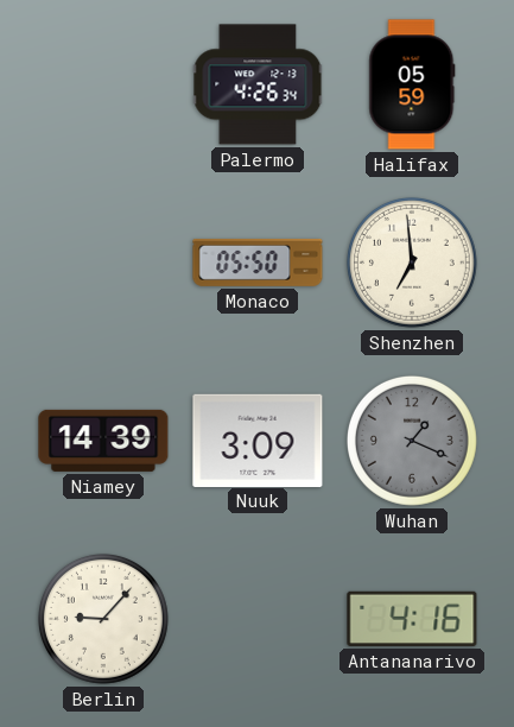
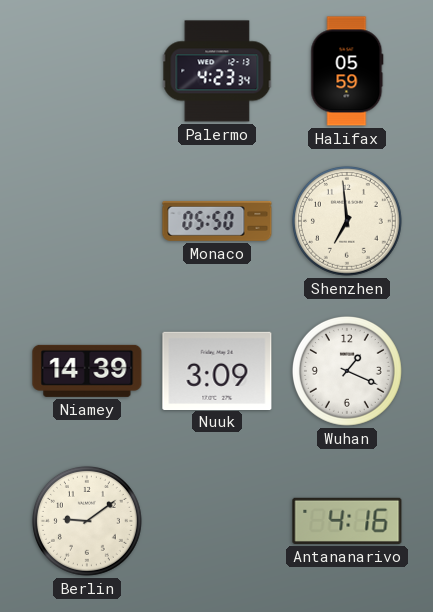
Palermo: 4:26 -> 4:23 (217, 71)
Wuhan dial: grey -> white (347, 371)
Berlin: 9:07 -> 9:09 (87, 521)
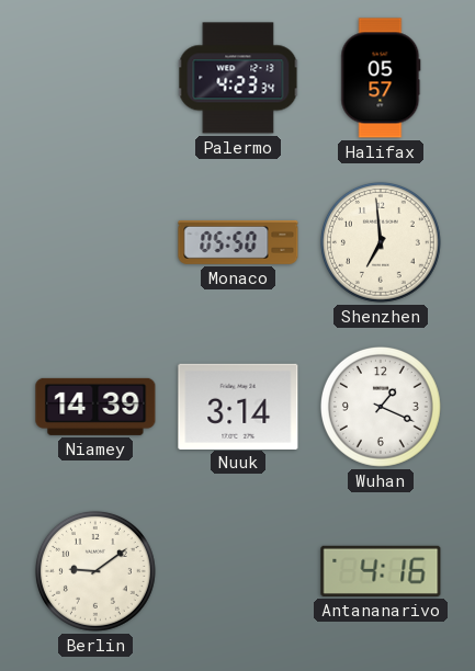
Halifax: 05:59 -> 05:57 (381, 78)
Nuuk: 3:09 -> 3:14 (238, 406)
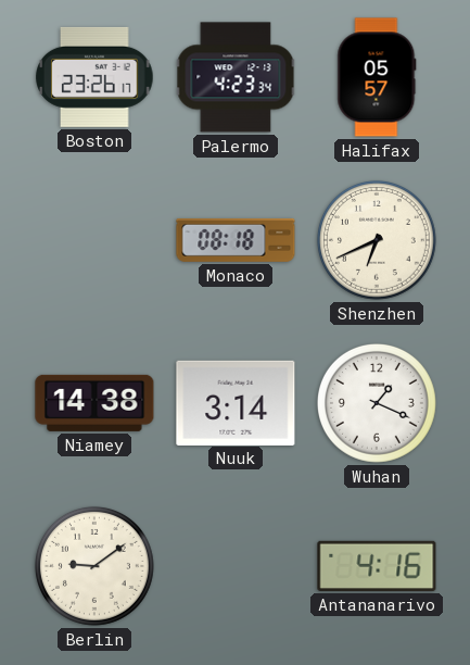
Boston: none -> 23:26 (94, 77)
Monaco: 05:50 -> 08:18 (236, 240)
Shenzhen: 6:59 -> 6:41 (377, 240)
Niamey: 14:39 -> 14:38 (94, 403)
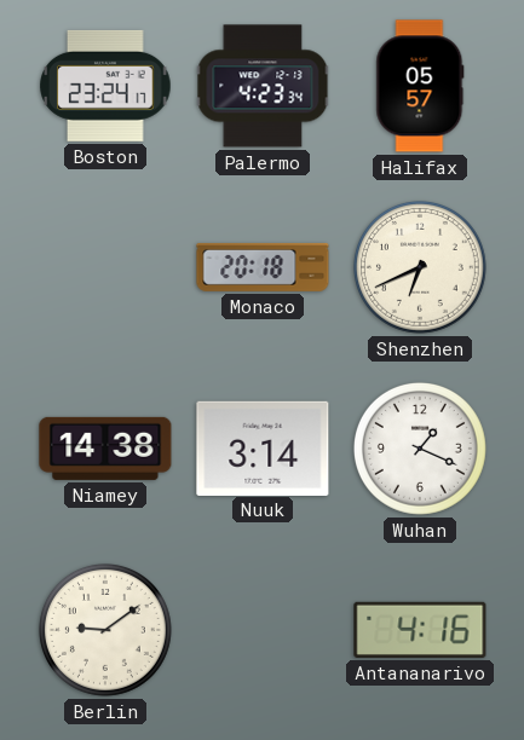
Boston: 23:26 -> 23:24 (105, 86)
Monaco: 08:18 -> 20:18 (263, 267)
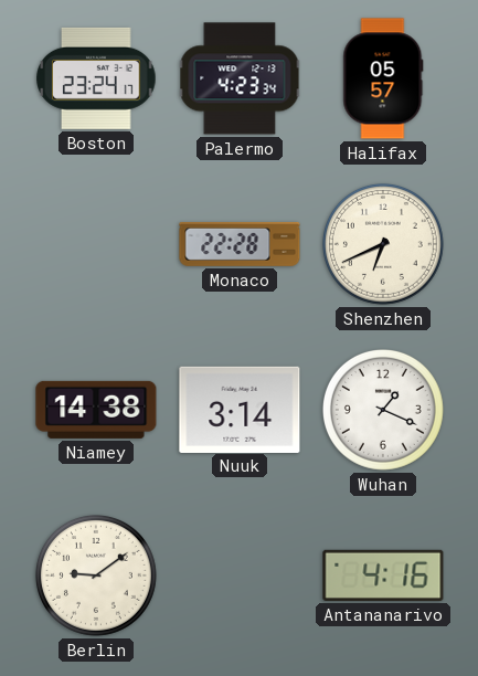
Monaco: 20:18 -> 22:28 (240, 244)
